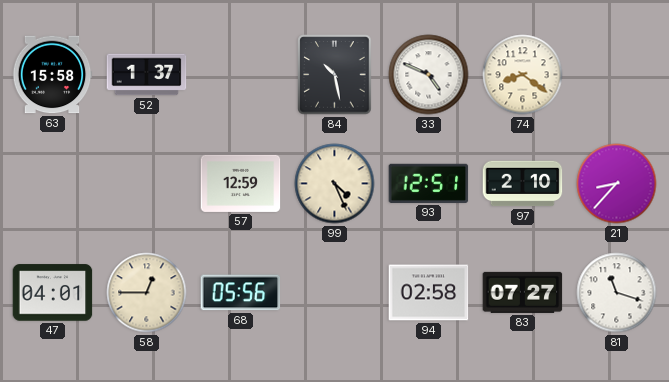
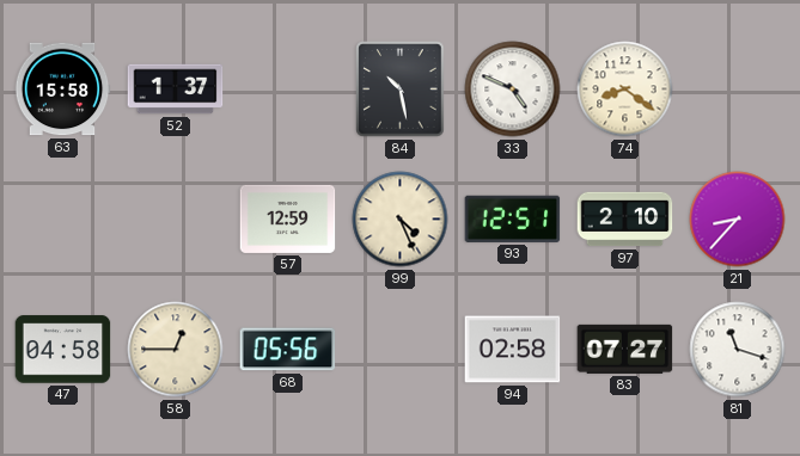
47: 04:01 -> 04:58 (63, 350)
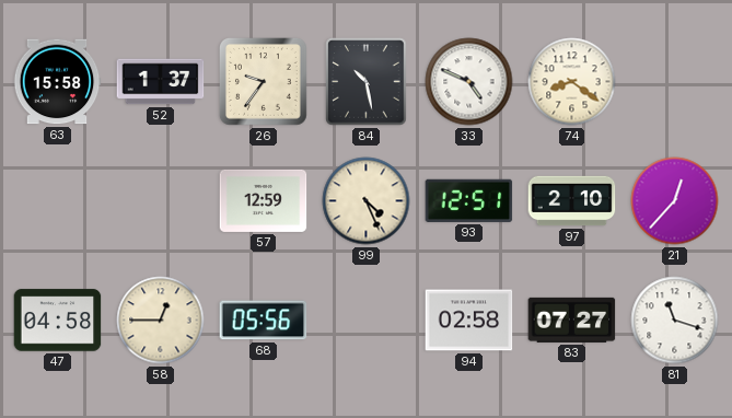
26: none -> 9:36 (264, 82)
21: 8:37 -> 12:37 (675, 201)
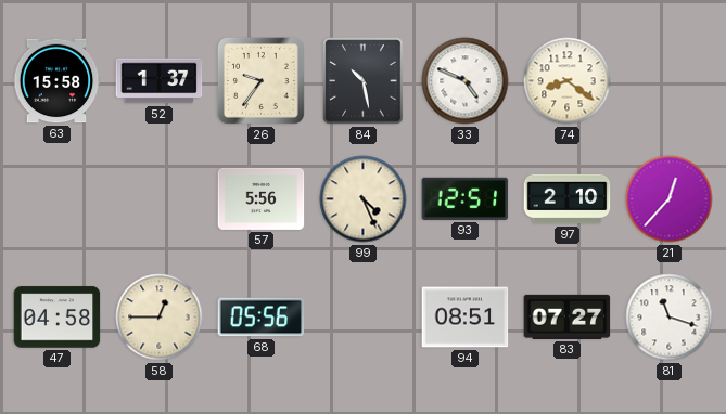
57: 12:59 -> 5:56 (262, 198)
94: 02:58 -> 08:51 (466, 318)
